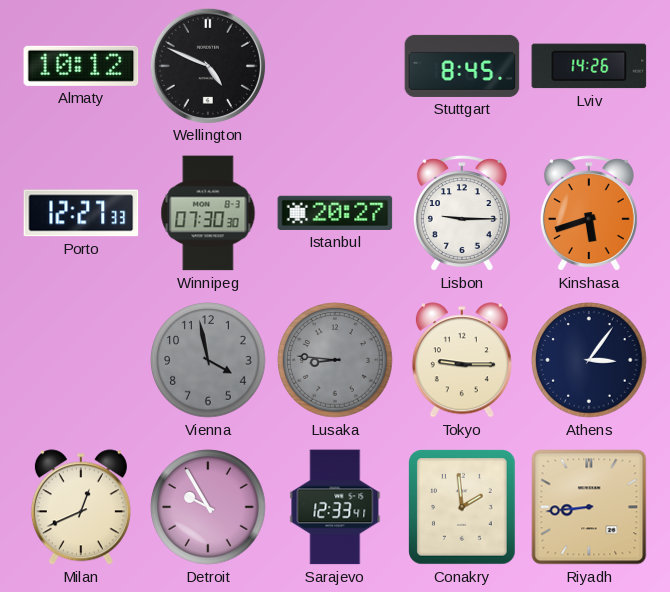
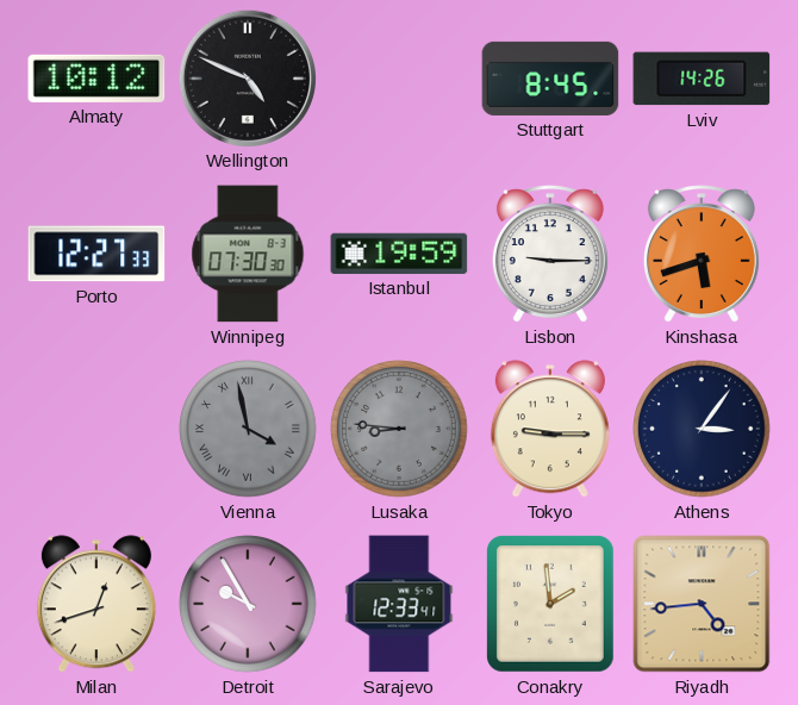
Istanbul: 20:27 -> 19:59 (399, 254)
Vienna numerals: Arabic -> Roman (248, 429)
Milan: 12:41 -> 12:42 (96, 604)
Riyadh: 8:44 -> 4:44 (702, 604)
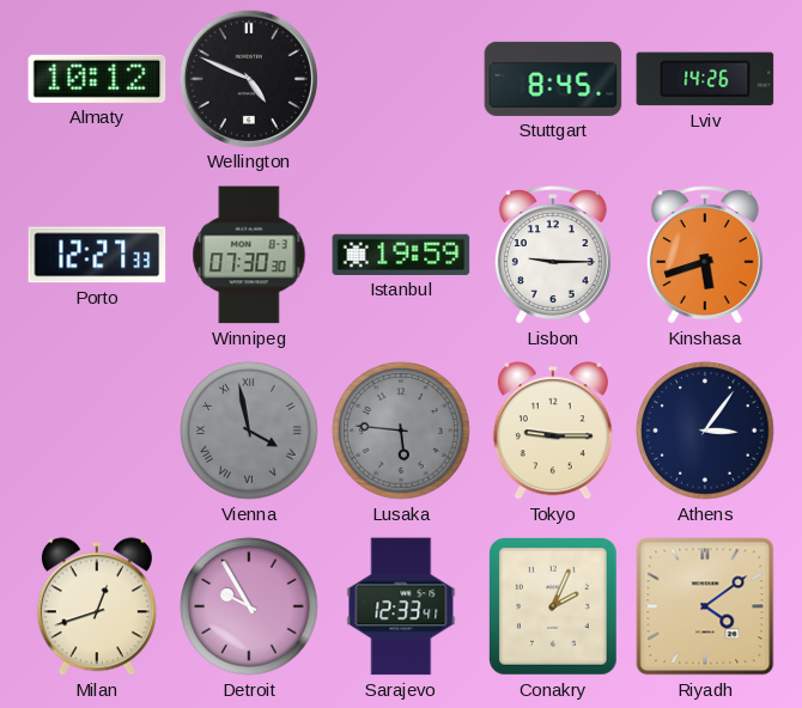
Lusaka: 8:46 -> 5:46 (401, 431)
Conakry: 1:59 -> 2:04 (553, 606)
Riyadh: 4:44 -> 4:09 (705, 606)
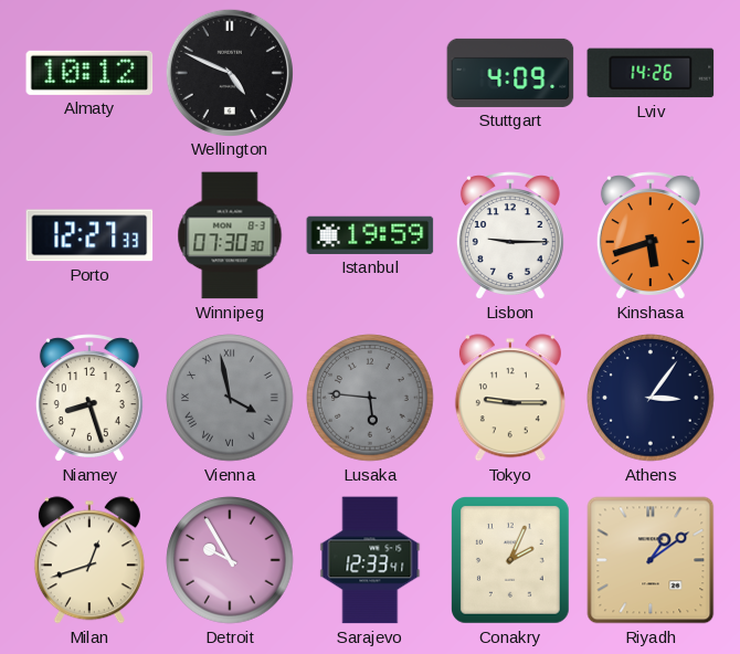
Stuttgart: 8:45 -> 4:09 (510, 73)
Niamey: none -> 8:27 (89, 398)
Riyadh: 4:09 -> 1:09 (651, 560)
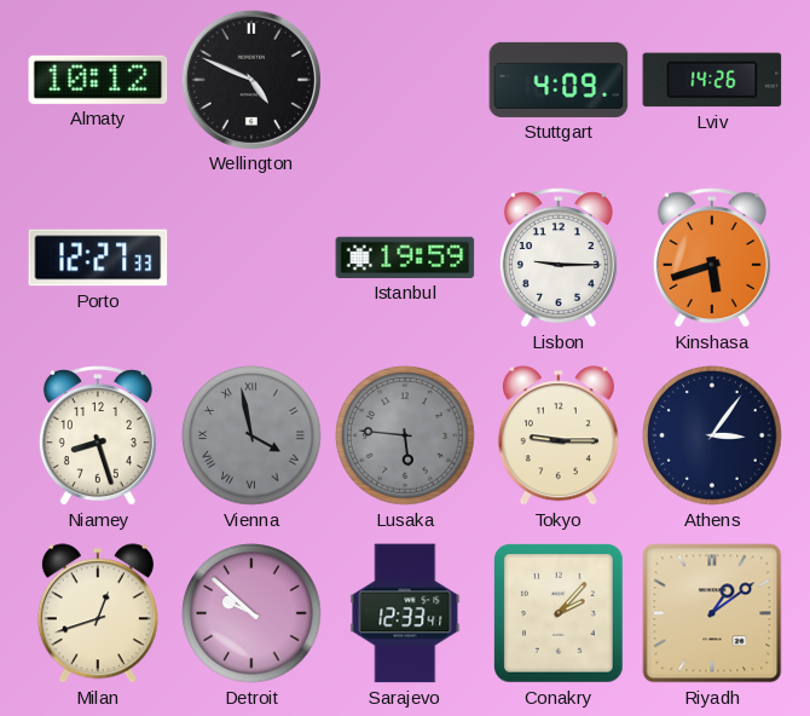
Winnipeg: 07:30 -> none (230, 235)
Detroit: 9:55 -> 9:52 (251, 613)
Conakry: 2:04 -> 2:07 (559, 613)
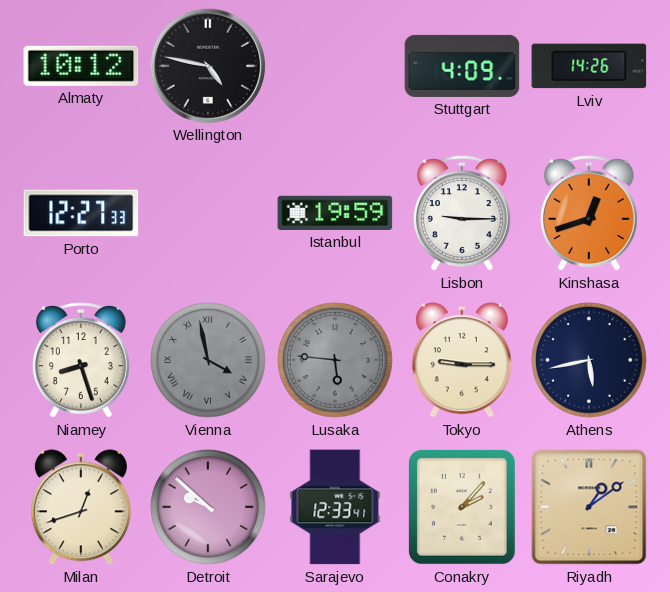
Wellington: 4:49 -> 4:47 (207, 65)
Kinshasa: 5:42 -> 12:42 (589, 213)
Athens: 3:06 -> 5:43 (589, 360)
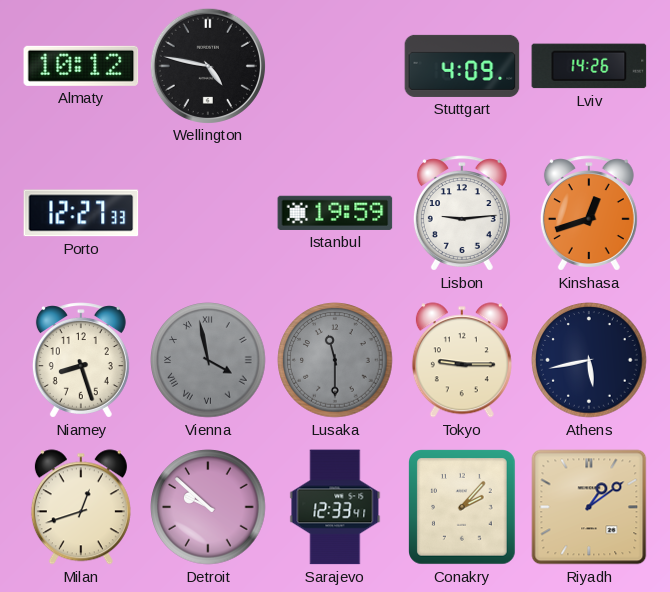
Lisbon: 9:15 -> 9:14 (462, 213)
Lusaka: 5:46 -> 11:30 (335, 360)
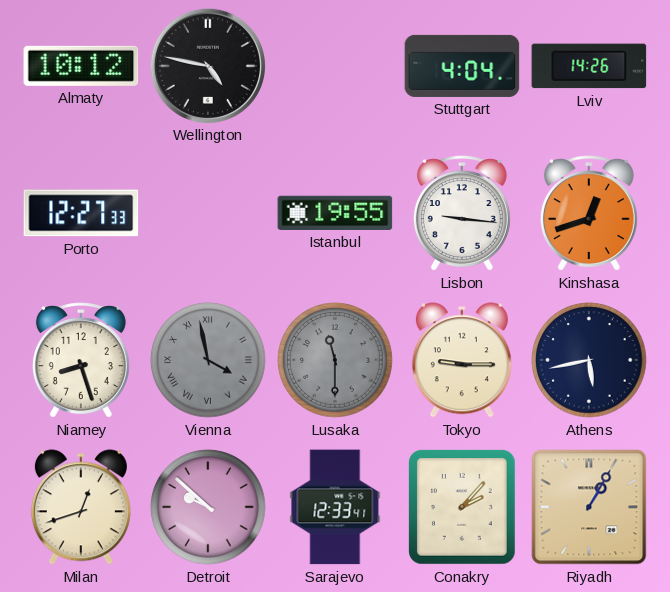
Stuttgart: 4:09 -> 4:04 (462, 66)
Istanbul: 19:59 -> 19:55 (335, 213)
Lisbon: 9:14 -> 9:16 (462, 213)
Riyadh: 1:09 -> 1:05 (589, 507)
